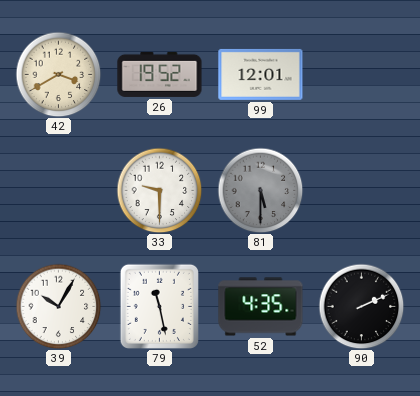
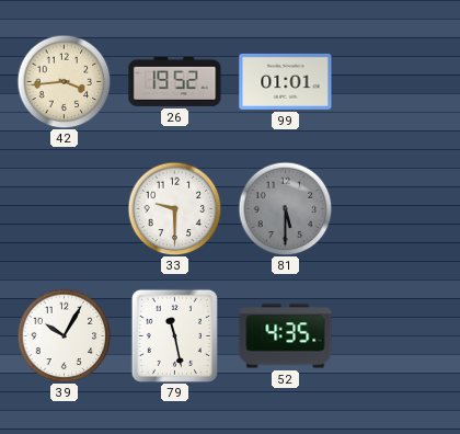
42: 3:40 -> 3:44 (64, 81)
99: 12:01 -> 01:01 (286, 81)
90: 2:11 -> none (361, 306)
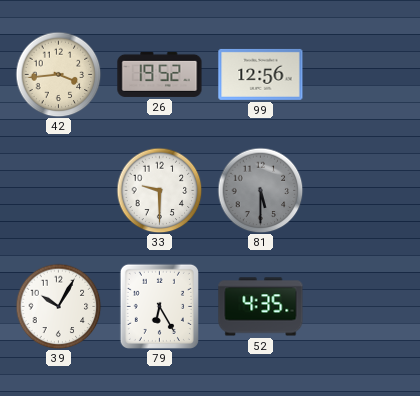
99: 01:01 -> 12:56 (261, 74)
79: 11:28 -> 6:25 (159, 306)
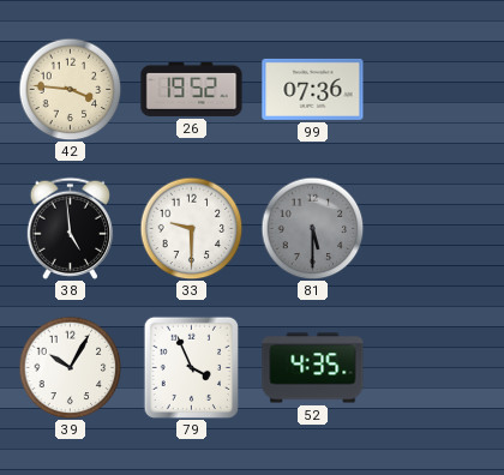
42: 3:44 -> 3:46 (70, 89)
99: 12:56 -> 07:36 (313, 89)
38: none -> 4:59 (70, 228)
79: 6:25 -> 3:56 (191, 367)
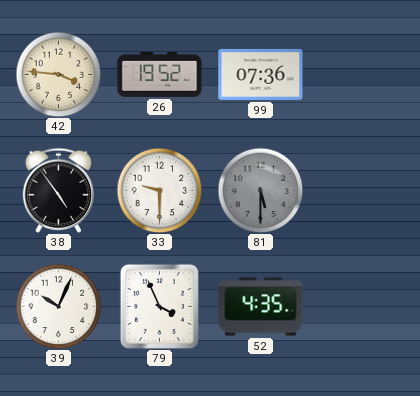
38: 4:59 -> 4:54 (58, 190)
39: 10:05 -> 10:04 (58, 306)
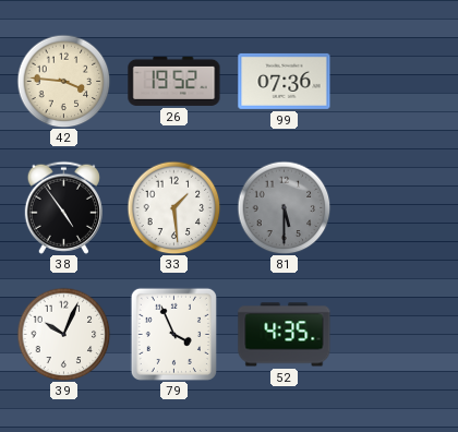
33: 9:30 -> 1:29 (173, 207)
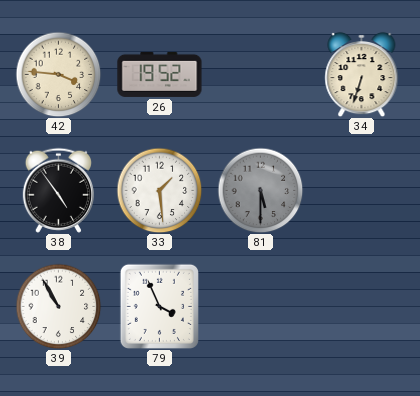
99: 07:36 -> none (285, 81)
34: none -> 6:33 (362, 74)
39: 10:04 -> 10:55 (58, 306)
52: 4:35 -> none (285, 335)
